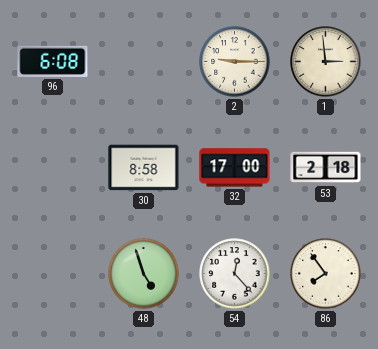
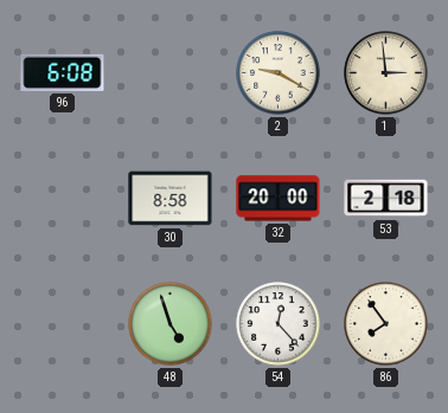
2: 9:15 -> 9:20 (279, 73)
32: 17:00 -> 20:00 (279, 199)
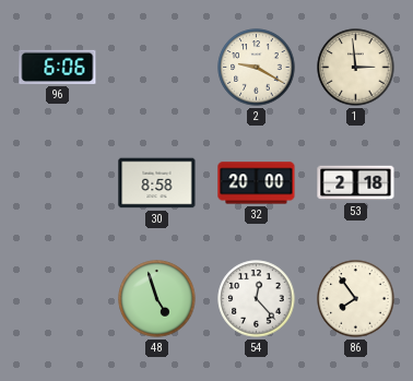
96: 6:08 -> 6:06 (58, 67)
